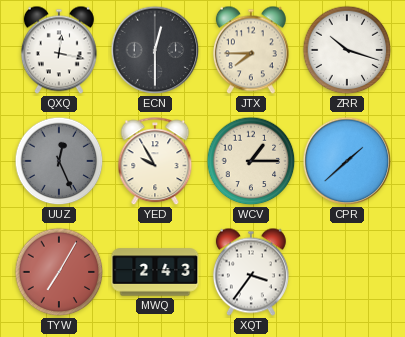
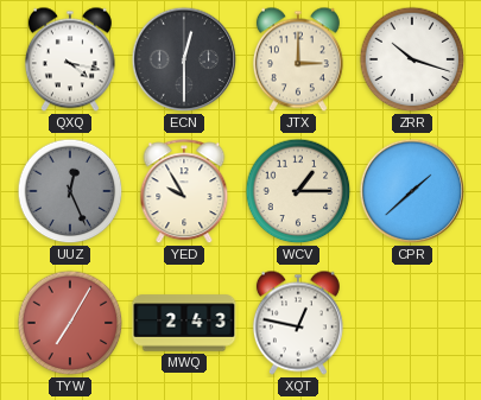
QXQ: 12:17 -> 4:17 (70, 59)
JTX: 7:45 -> 3:00 (298, 59)
XQT: 3:36 -> 12:47 (298, 323)
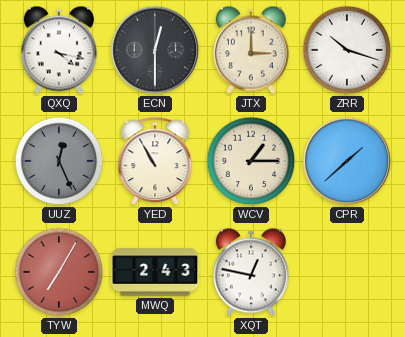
YED: 9:55 -> 10:55 (155, 162)
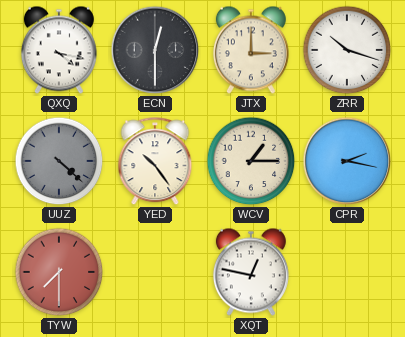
UUZ: 12:26 -> 4:22 (59, 161)
YED: 10:55 -> 10:24 (155, 162)
CPR: 1:38 -> 2:17 (347, 161)
TYW: 7:05 -> 7:30 (59, 272)
MWQ: 2:43 -> none (155, 272)
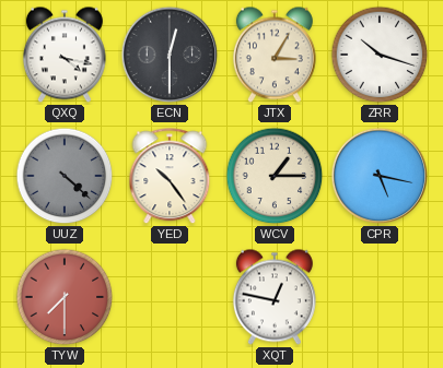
JTX: 3:00 -> 3:05 (275, 55)
CPR: 2:17 -> 5:17 (380, 176)
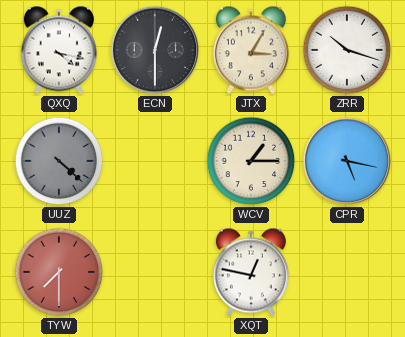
YED: 10:24 -> none (170, 177)
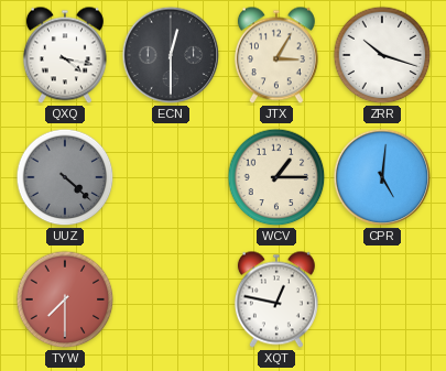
CPR: 5:17 -> 5:01 (382, 177)
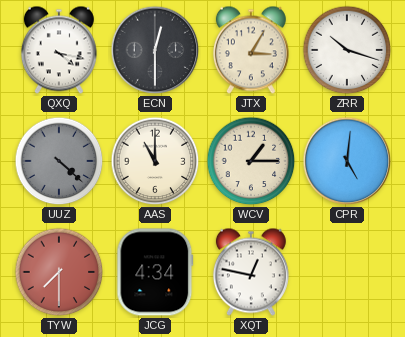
AAS: none -> 11:00 (155, 161)
JCG: none -> 4:34 (155, 272)
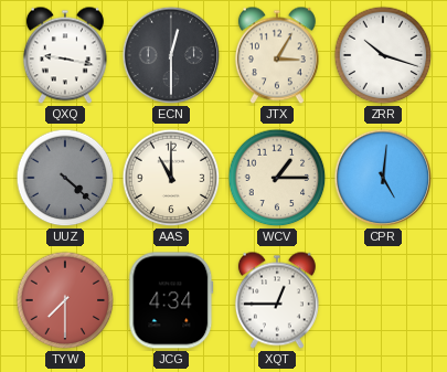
QXQ: 4:17 -> 9:17 (65, 55)
XQT: 12:47 -> 12:45 (277, 300)
